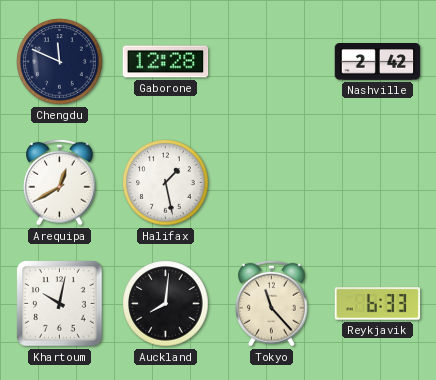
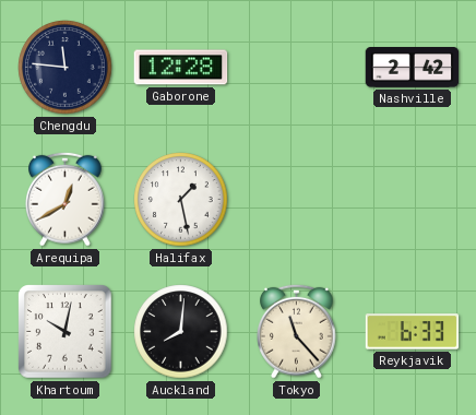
Chengdu: 11:49 -> 11:46 (66, 68)
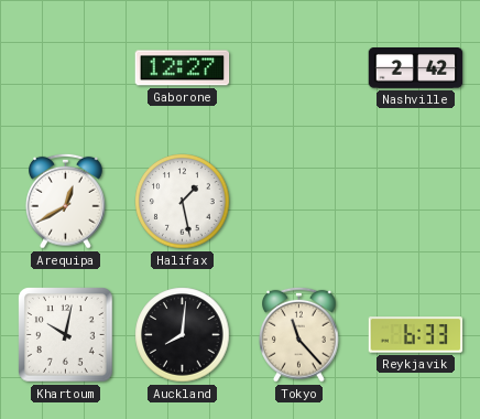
Chengdu: 11:46 -> none (66, 68)
Gaborone: 12:28 -> 12:27 (183, 68)
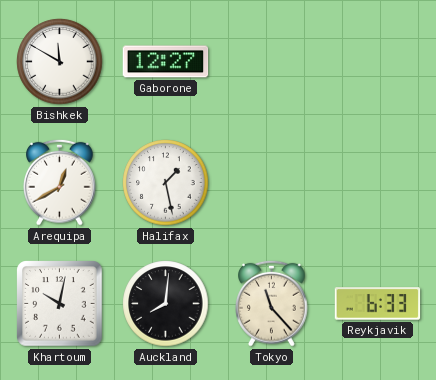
Bishkek: none -> 11:50 (60, 62)
Nashville: 2:42 -> none (416, 68)
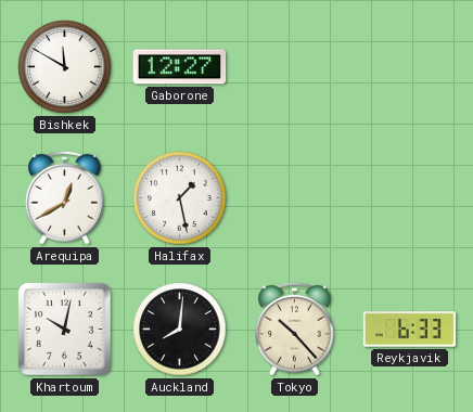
Tokyo: 11:23 -> 10:23 (295, 329)
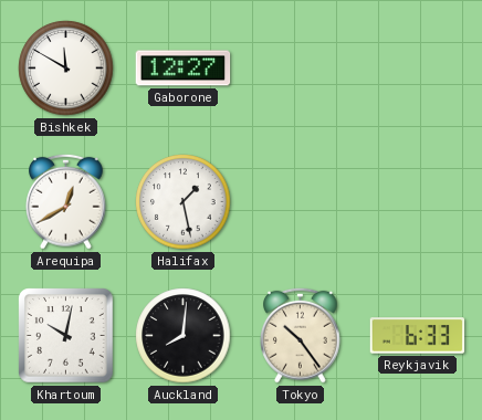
Tokyo: 10:23 -> 10:24 (301, 335)
